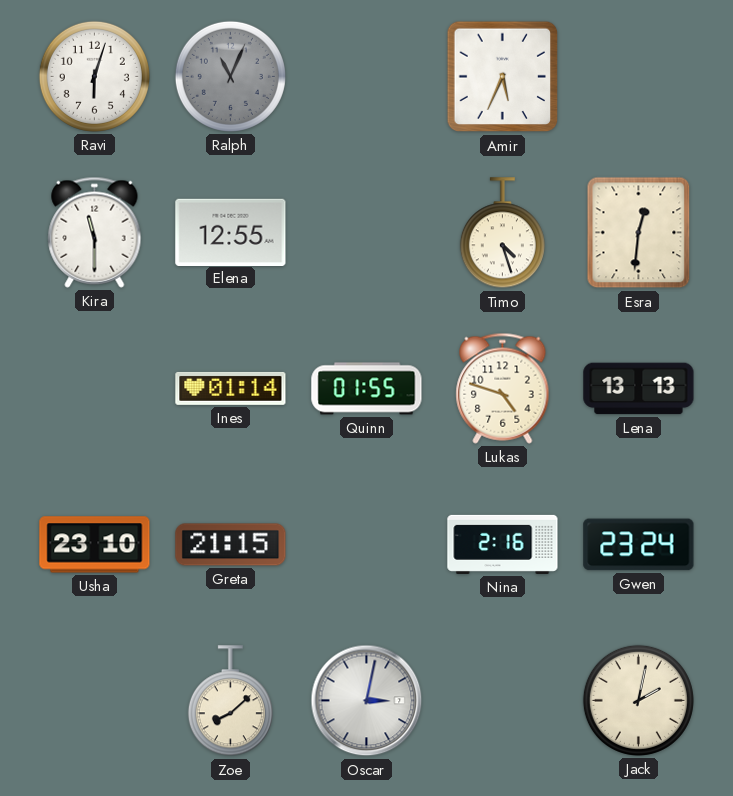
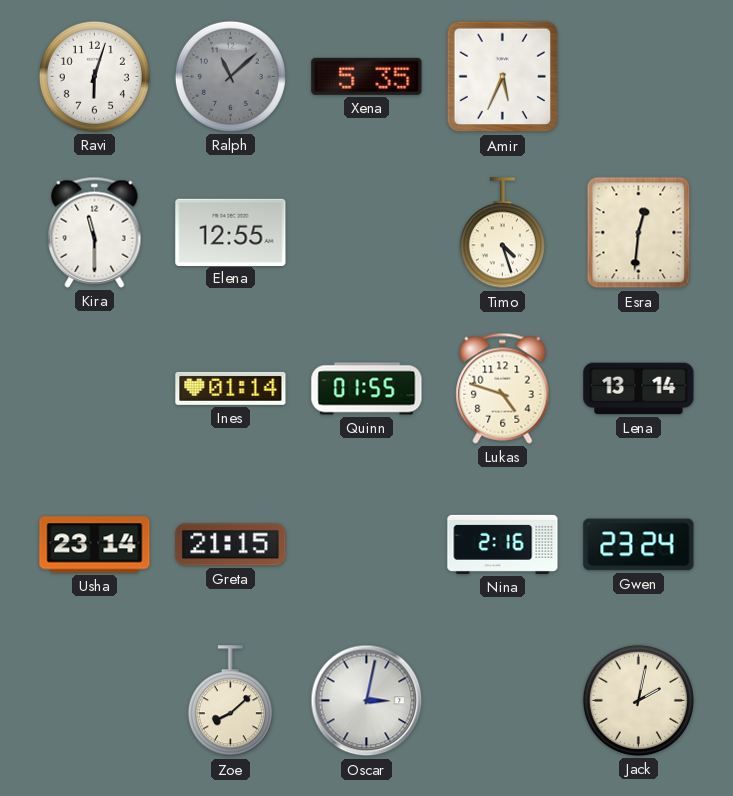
Ralph: 11:04 -> 11:08 (230, 76)
Xena: none -> 5:35 (367, 76)
Lena: 13:13 -> 13:14 (639, 389)
Usha: 23:10 -> 23:14 (95, 545)
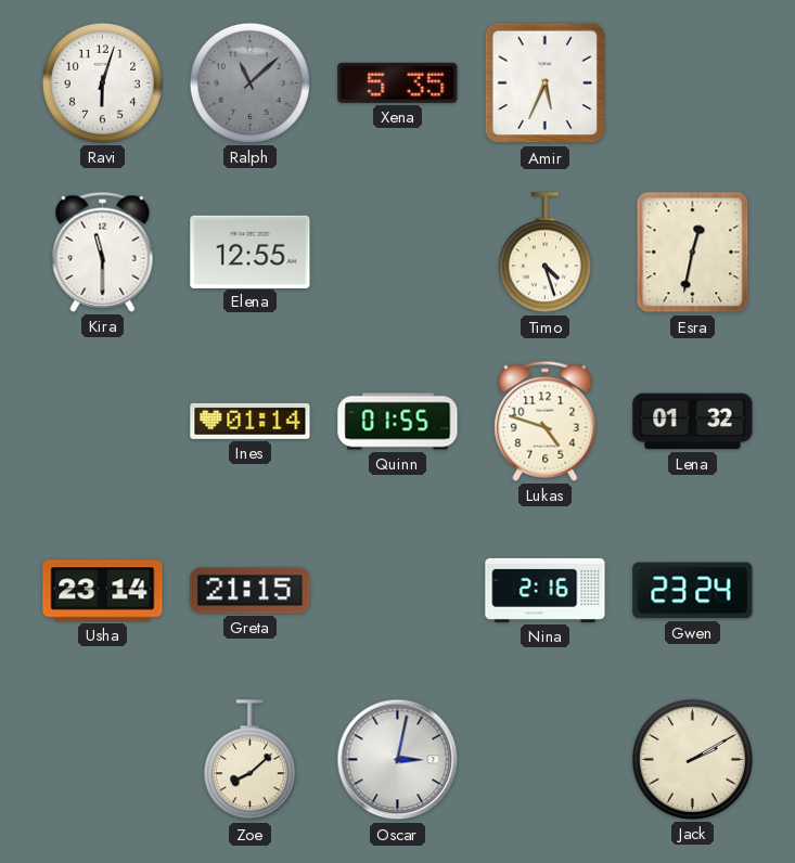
Esra: 12:31 -> 12:32 (693, 253)
Lena: 13:14 -> 01:32 (693, 422)
Jack: 2:02 -> 2:10 (692, 759)
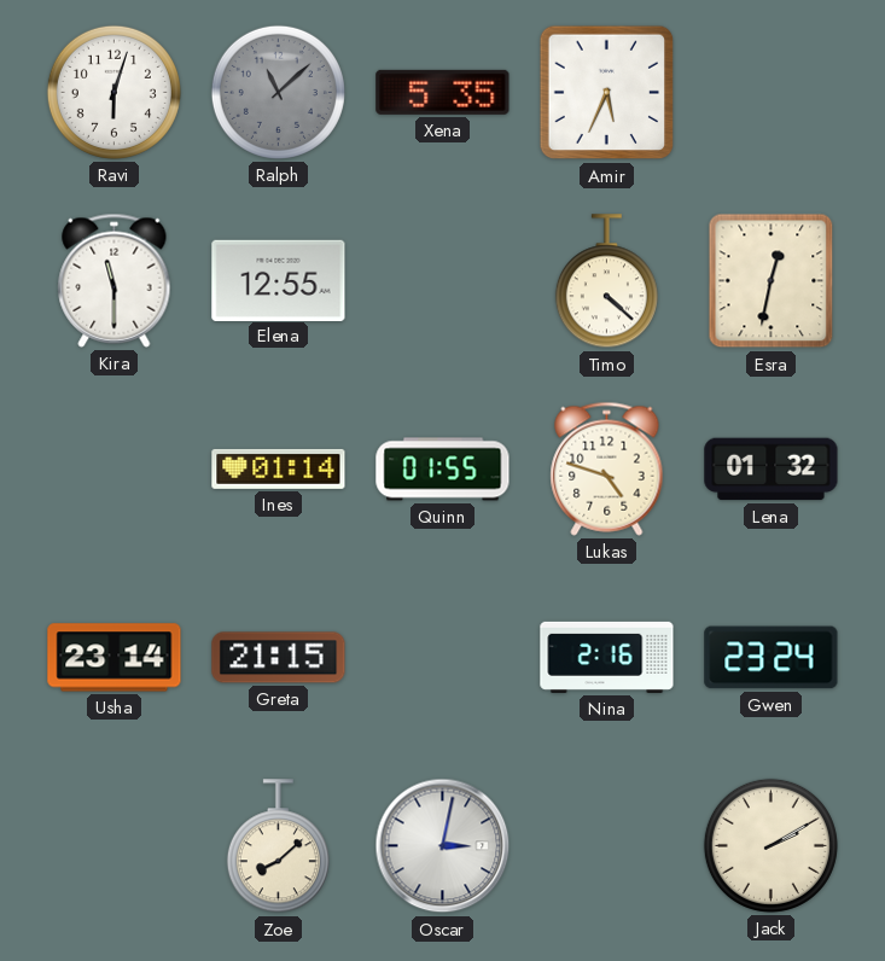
Timo: 4:27 -> 4:22 (606, 281)
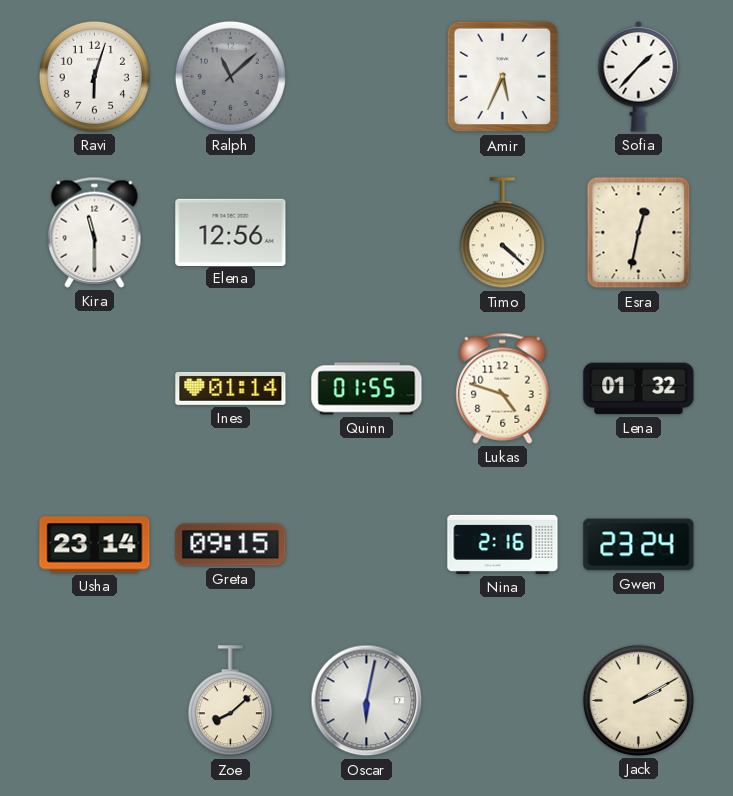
Xena: 5:35 -> none (443, 92)
Sofia: none -> 1:37 (639, 76)
Elena: 12:55 -> 12:56 (231, 232)
Greta: 21:15 -> 09:15 (231, 545)
Oscar: 3:02 -> 6:02 (367, 701)
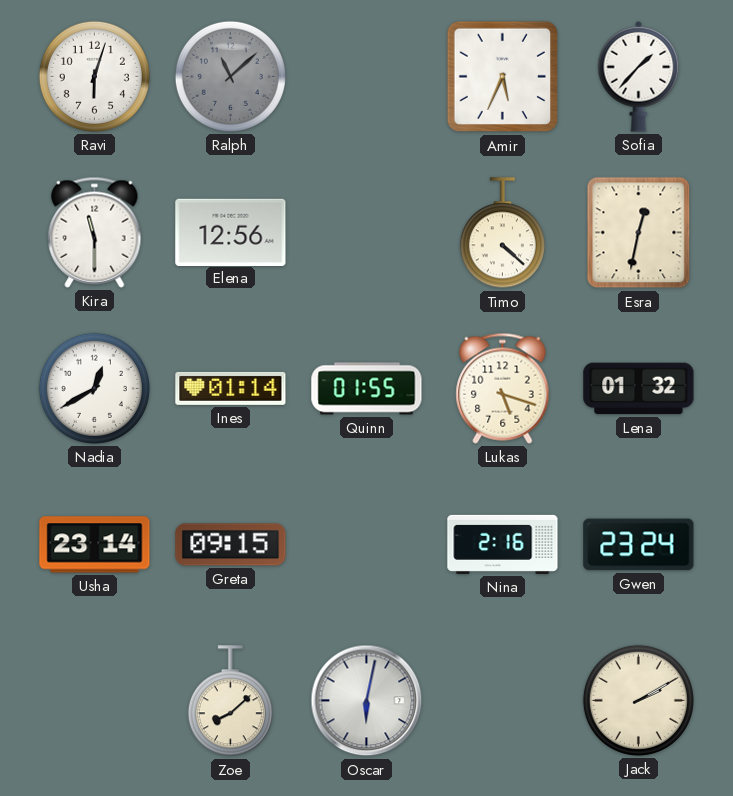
Nadia: none -> 12:40 (94, 388)
Lukas: 4:48 -> 5:18 (503, 388)
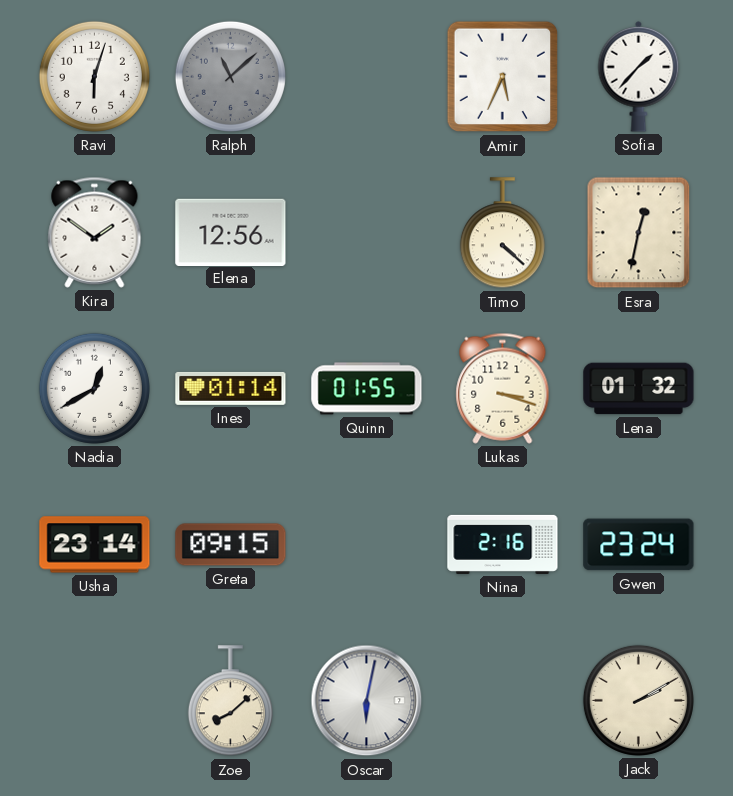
Kira: 11:30 -> 1:51 (95, 232)
Lukas: 5:18 -> 3:18 (503, 388)
